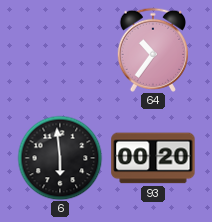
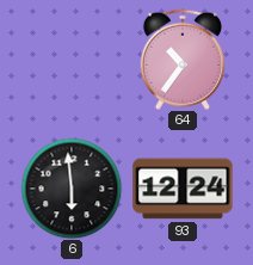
93: 00:20 -> 12:24 (183, 189)
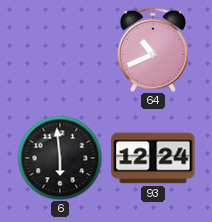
64: 10:36 -> 10:41 (152, 50)
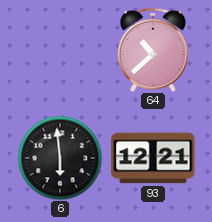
64: 10:41 -> 10:38 (152, 50)
93: 12:24 -> 12:21 (153, 158)
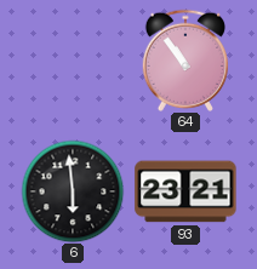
64: 10:38 -> 10:54 (184, 61)
93: 12:21 -> 23:21 (185, 191)
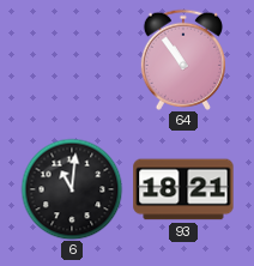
6: 5:59 -> 11:01 (72, 189)
93: 23:21 -> 18:21 (183, 189)
